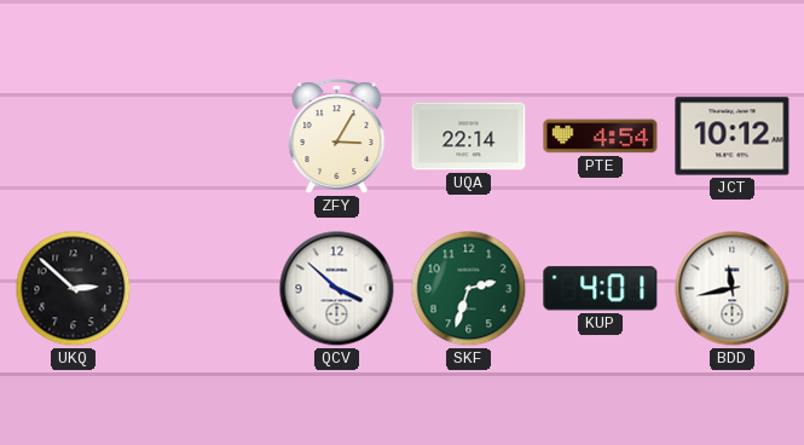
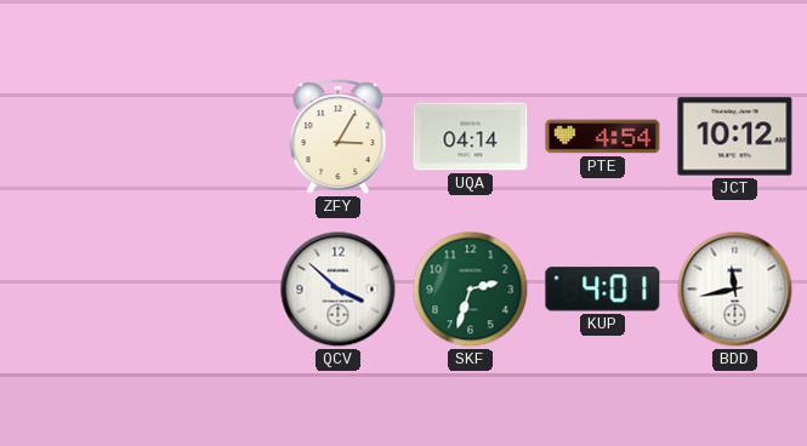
UQA: 22:14 -> 04:14 (471, 137)
UKQ: 2:52 -> none (74, 289)
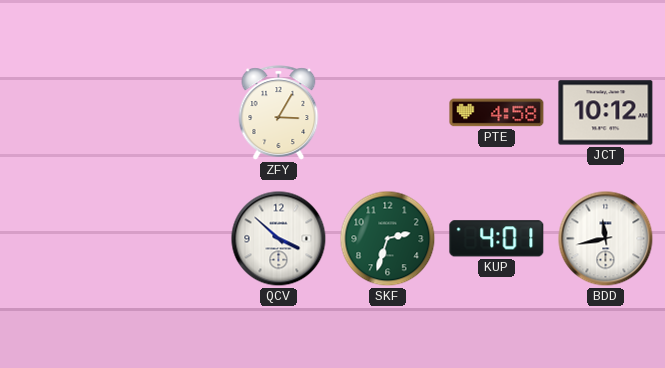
UQA: 04:14 -> none (471, 137)
PTE: 4:54 -> 4:58 (497, 113)
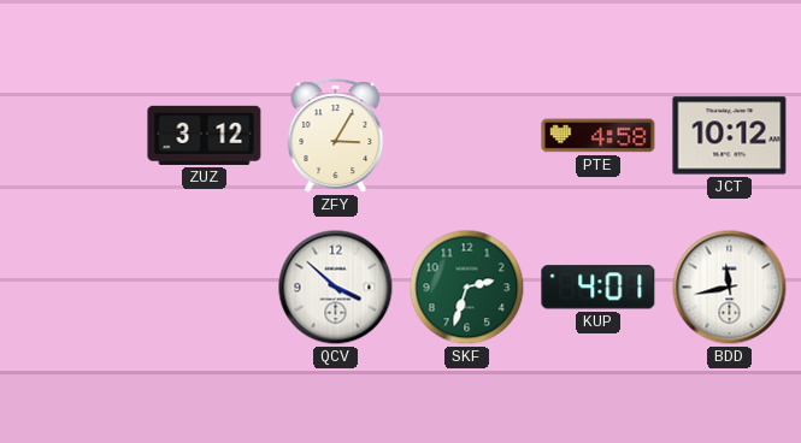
ZUZ: none -> 3:12 (205, 135)
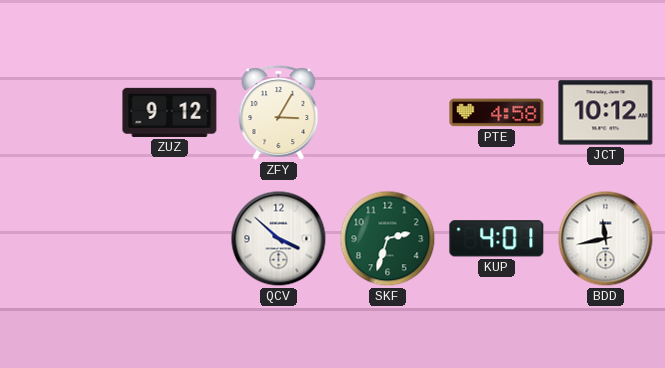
ZUZ: 3:12 -> 9:12 (170, 112)
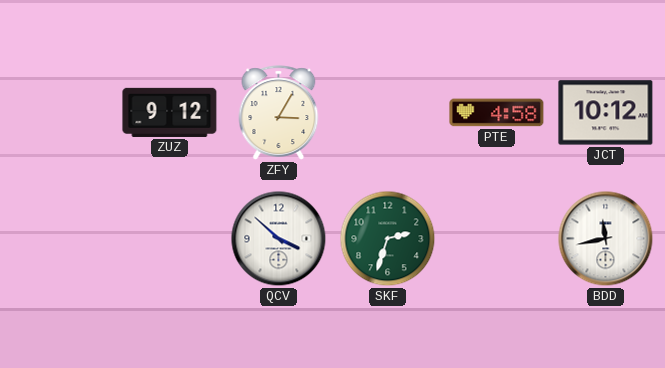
KUP: 4:01 -> none (497, 239)
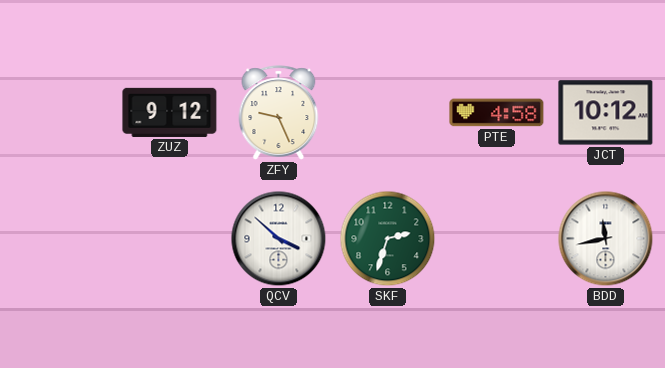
ZFY: 3:05 -> 9:26 (279, 113)
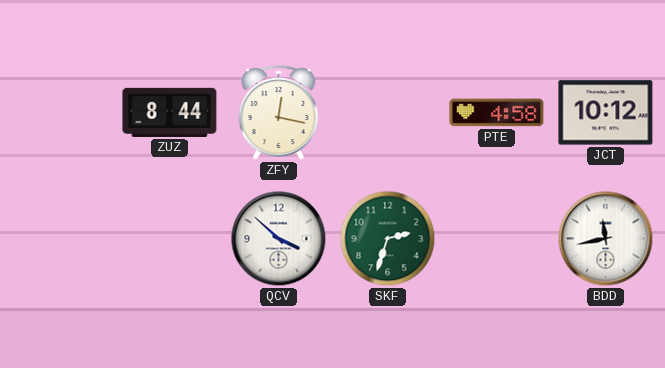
ZUZ: 9:12 -> 8:44 (170, 112)
ZFY: 9:26 -> 12:17 (279, 113)
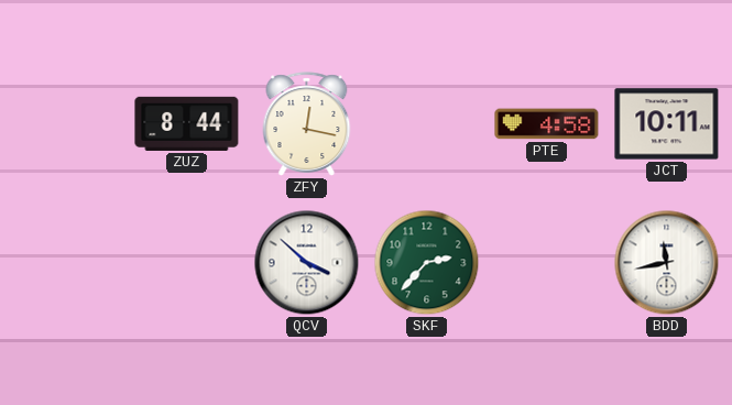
JCT: 10:12 -> 10:11 (667, 124)
SKF: 2:33 -> 2:37 (427, 263)
